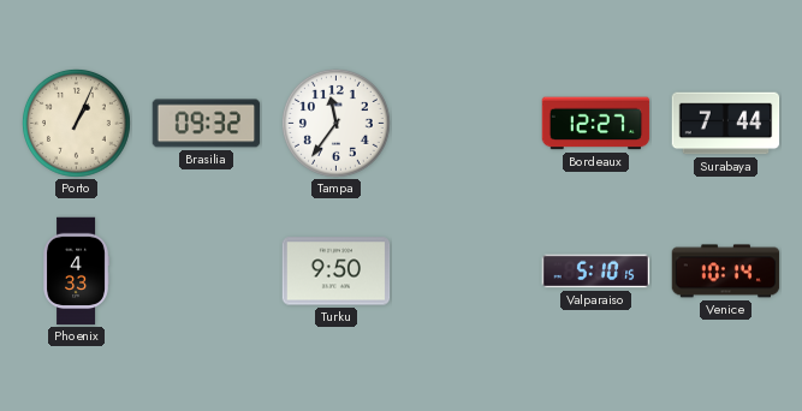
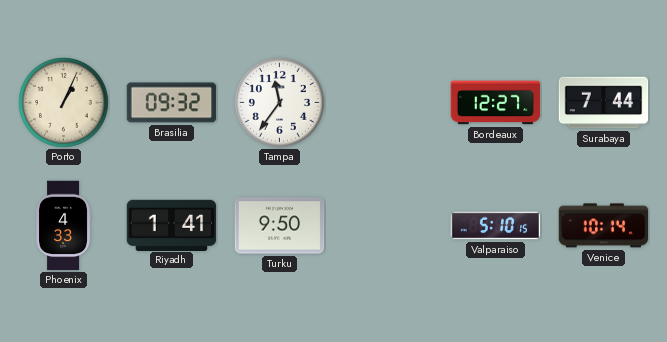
Riyadh: none -> 1:41 (172, 225)
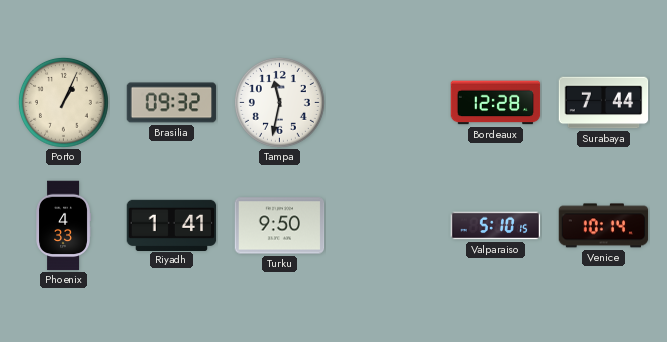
Tampa: 11:36 -> 11:32 (279, 102)
Bordeaux: 12:27 -> 12:28 (496, 103)
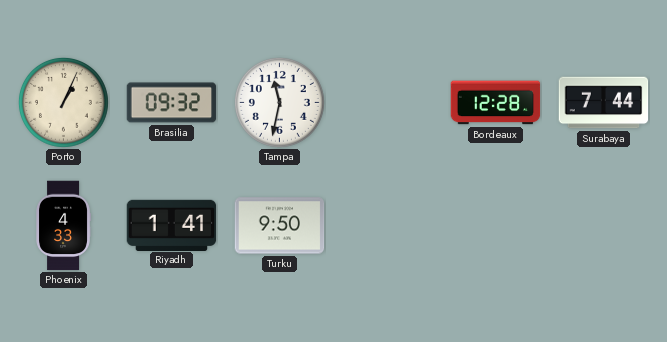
Valparaiso: 5:10 -> none (496, 226)
Venice: 10:14 -> none (604, 226)
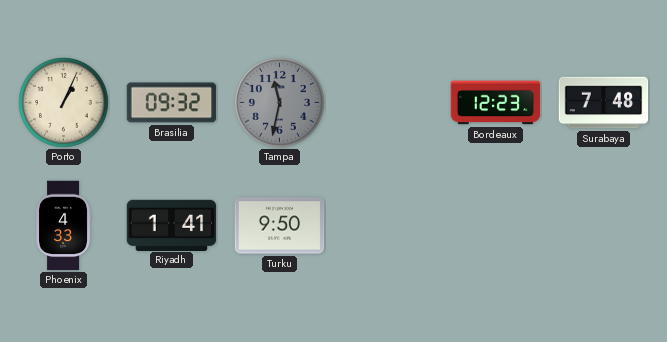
Tampa dial: white -> grey (279, 102)
Bordeaux: 12:28 -> 12:23 (496, 103)
Surabaya: 7:44 -> 7:48 (604, 103)
